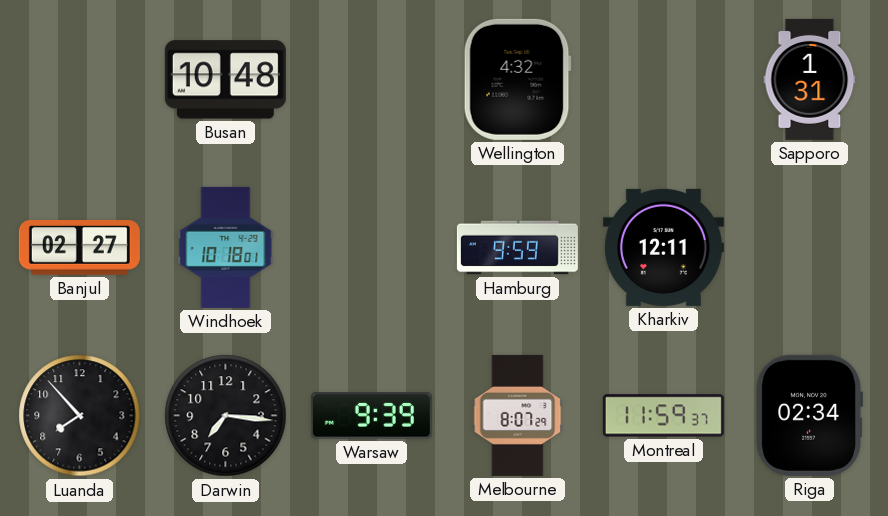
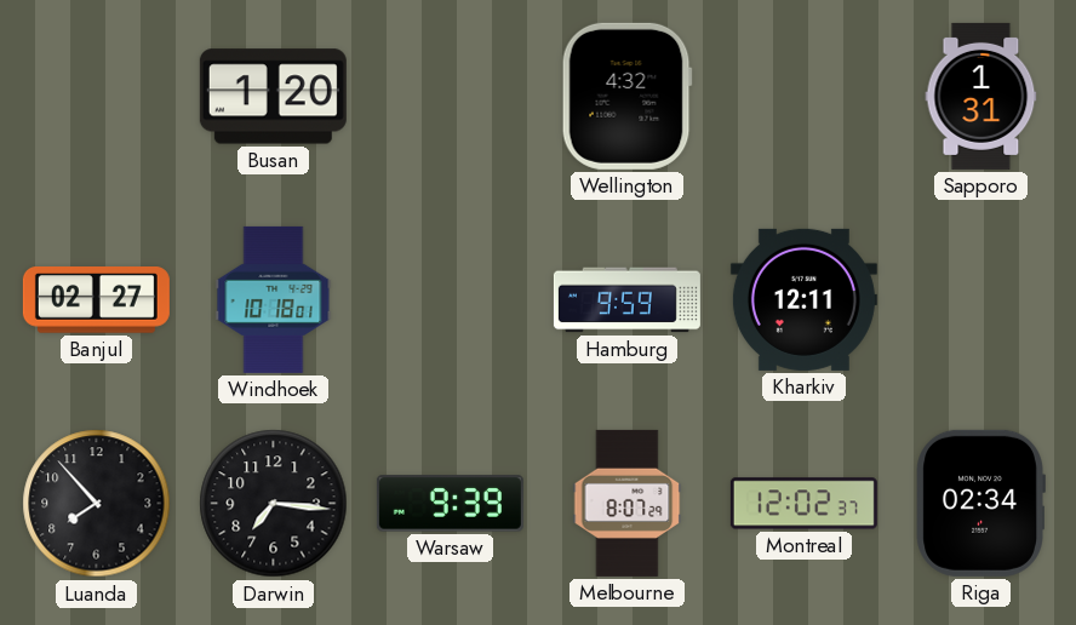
Busan: 10:48 -> 1:20 (273, 97)
Montreal: 11:59 -> 12:02 (803, 504)
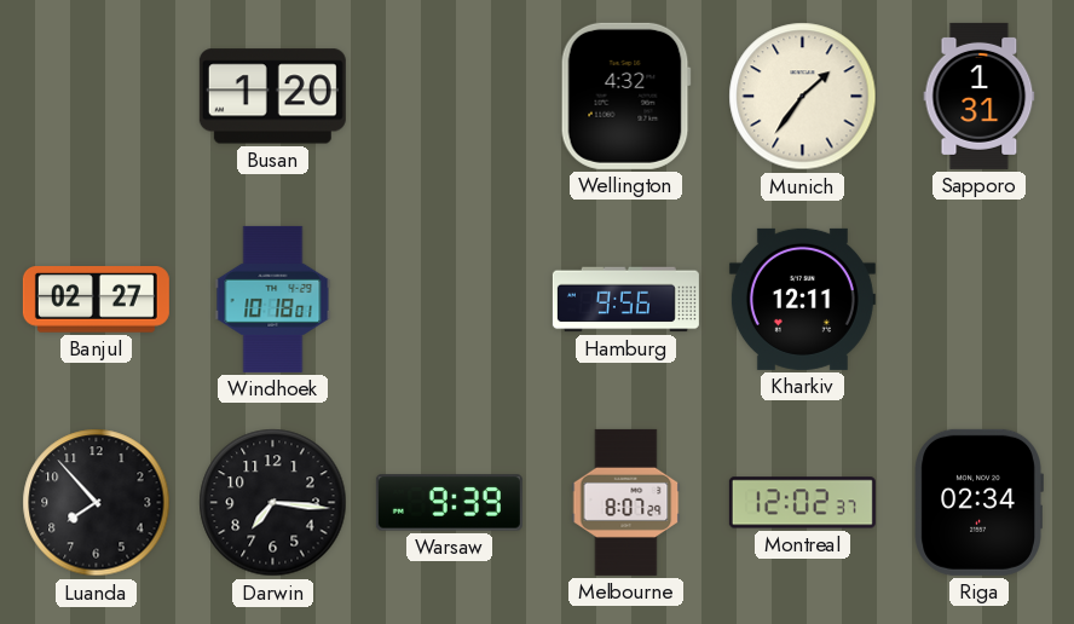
Munich: none -> 1:36 (803, 97)
Hamburg: 9:59 -> 9:56 (625, 300)
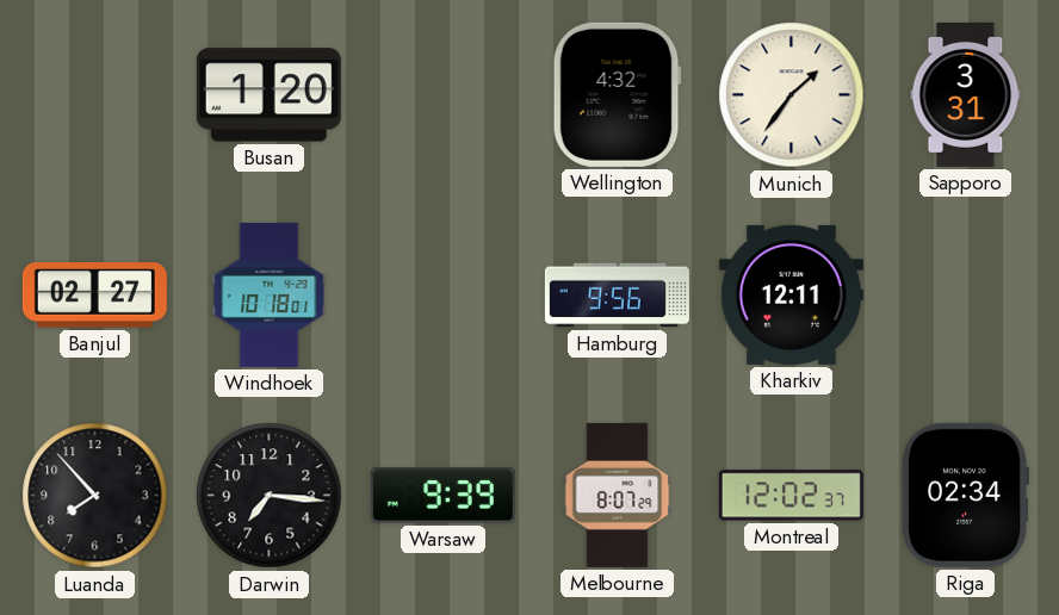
Sapporo: 1:31 -> 3:31 (966, 94)
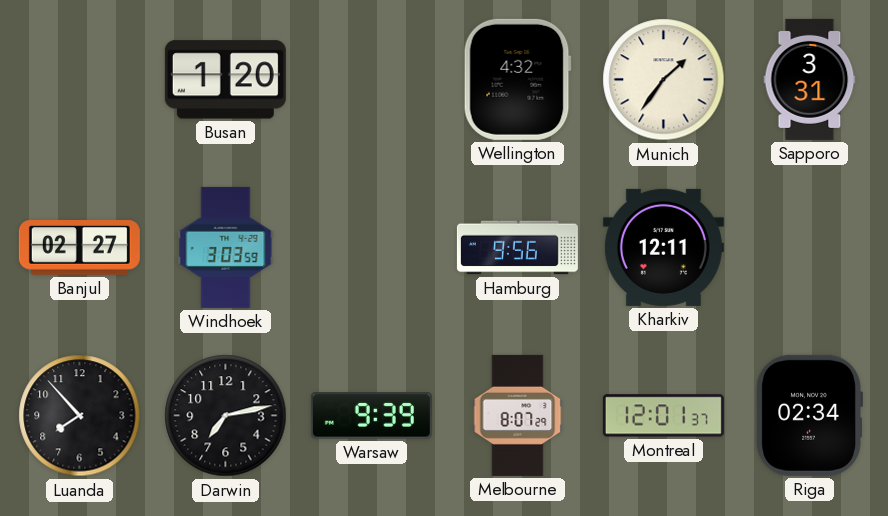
Windhoek: 10:18 -> 3:03 (226, 247)
Darwin: 7:16 -> 7:13 (226, 416)
Montreal: 12:02 -> 12:01 (663, 416)
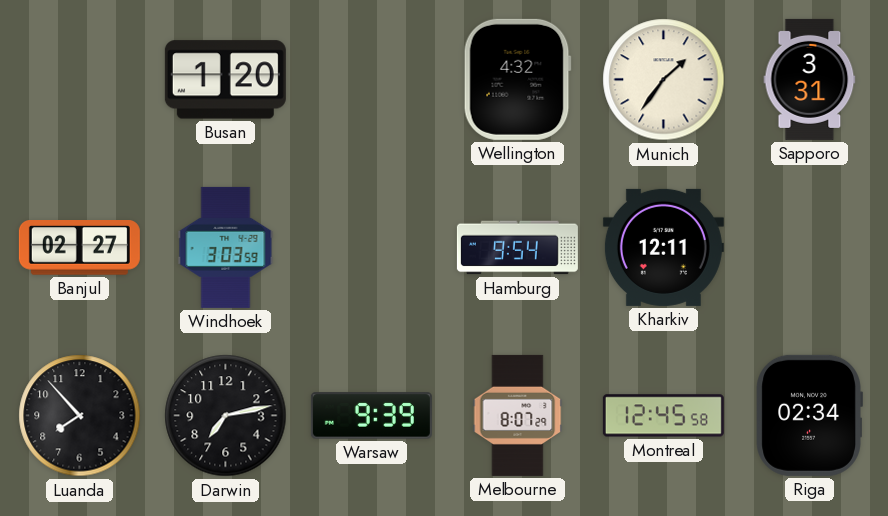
Hamburg: 9:56 -> 9:54 (517, 248)
Montreal: 12:01 -> 12:45 (663, 416)
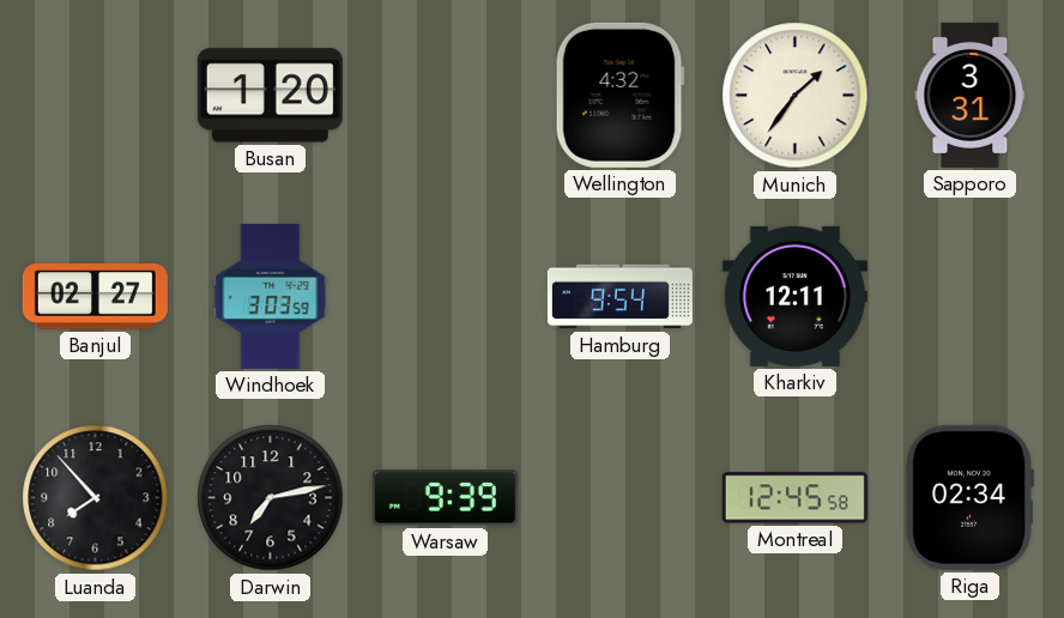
Melbourne: 8:07 -> none (518, 415)
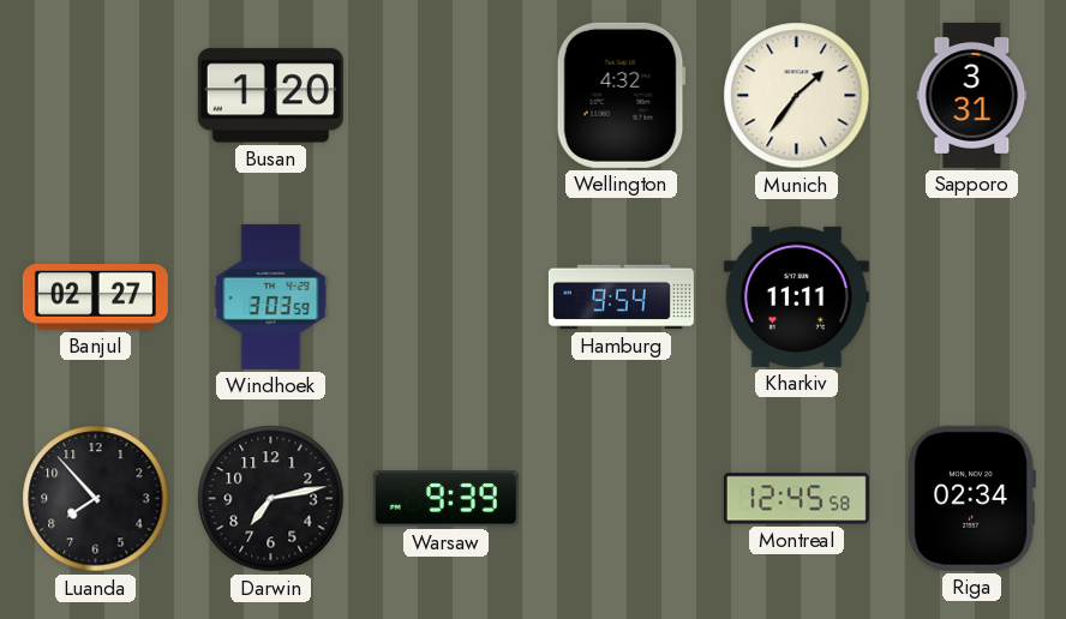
Kharkiv: 12:11 -> 11:11 (796, 296)
